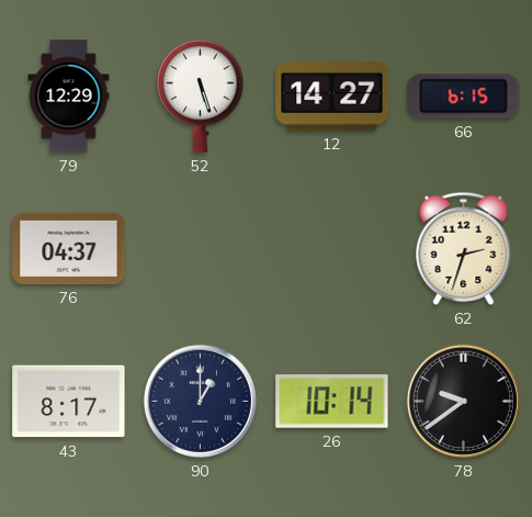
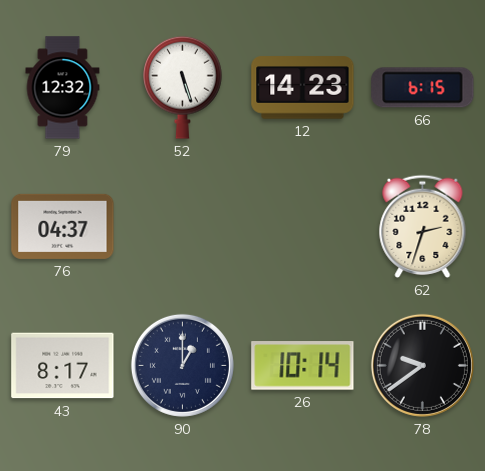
79: 12:29 -> 12:32 (63, 88)
12: 14:27 -> 14:23 (303, 88)
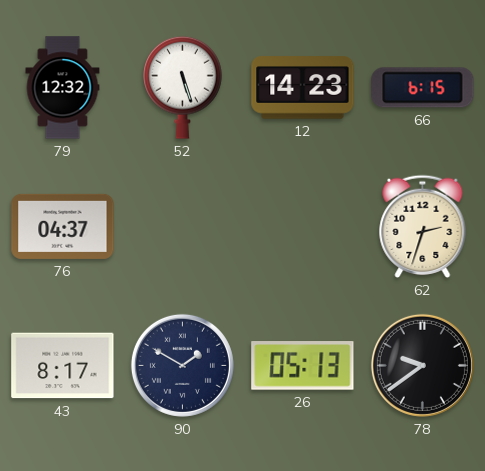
90: 1:00 -> 1:50 (182, 365)
26: 10:14 -> 05:13 (303, 366)
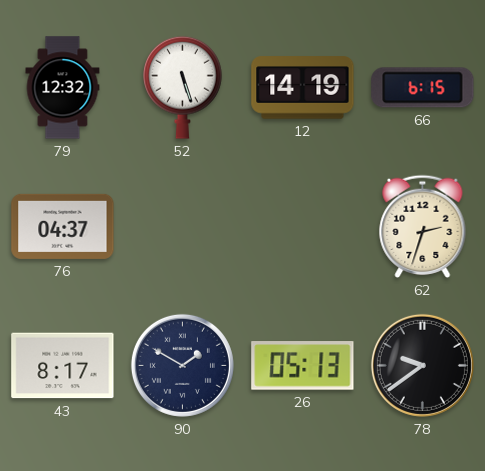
12: 14:23 -> 14:19 (303, 88)
